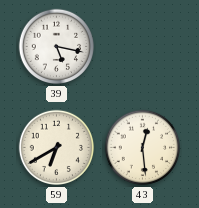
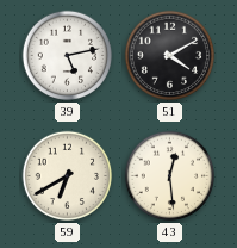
39: 5:17 -> 5:13 (68, 56)
51: none -> 4:10 (170, 56)
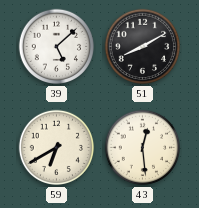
39: 5:13 -> 5:08 (57, 47)
51: 4:10 -> 8:10 (143, 47)
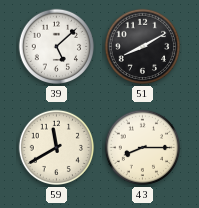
59: 6:40 -> 11:40 (57, 148)
43: 12:29 -> 8:15 (143, 148)
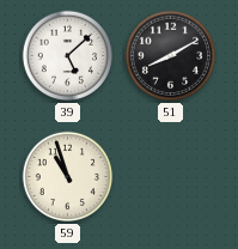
59: 11:40 -> 10:57 (68, 177)
43: 8:15 -> none (143, 148)
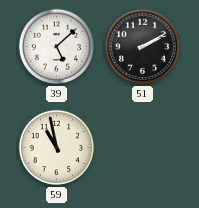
51: 8:10 -> 2:10 (143, 47)
59: 10:57 -> 10:58 (57, 148)
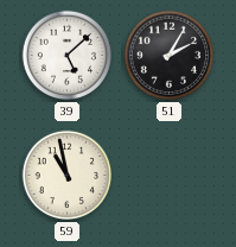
51: 2:10 -> 2:05 (170, 56)
